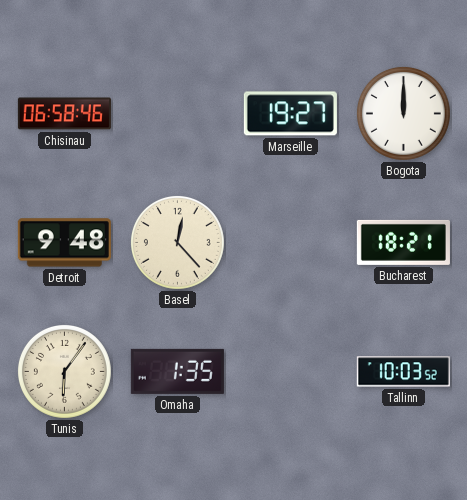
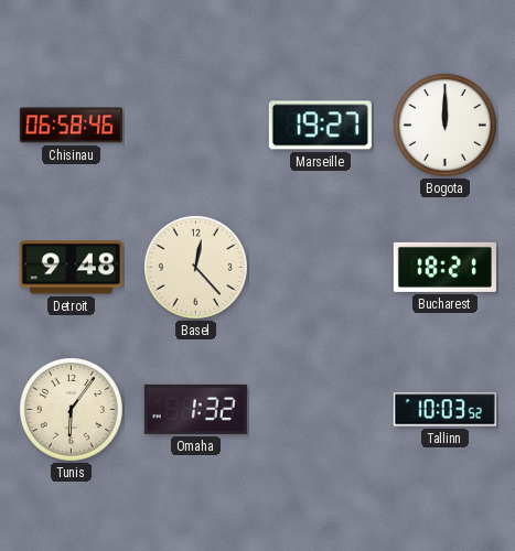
Omaha: 1:35 -> 1:32 (195, 409)
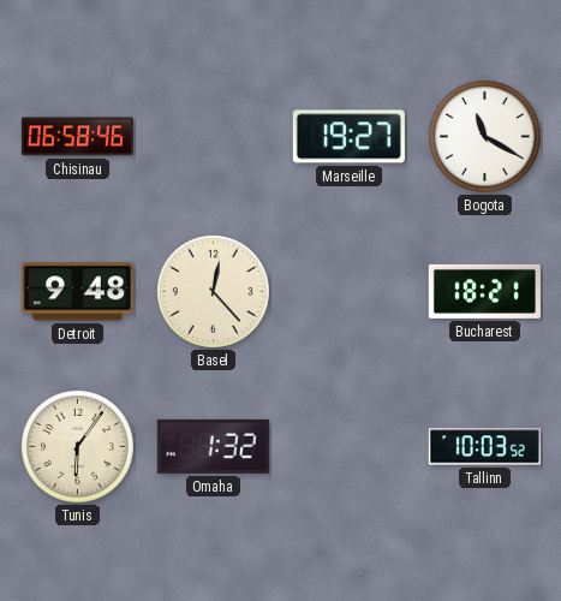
Bogota: 12:00 -> 11:20 (484, 136)
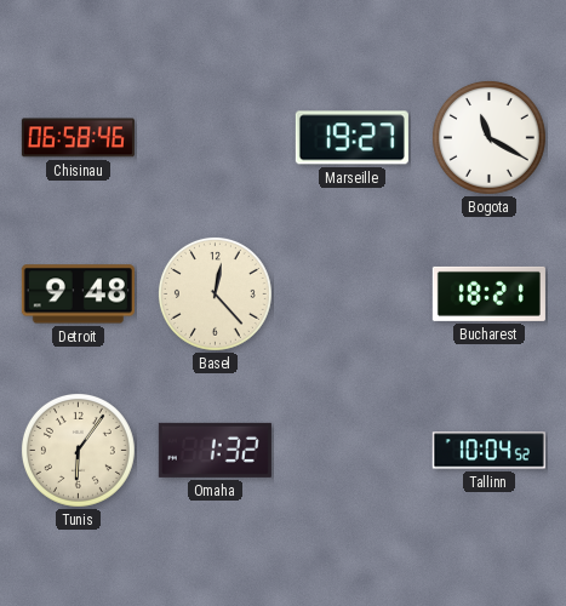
Tallinn: 10:03 -> 10:04 (488, 451)
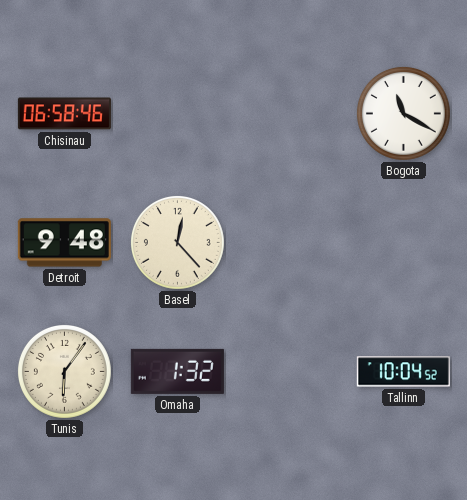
Marseille: 19:27 -> none (351, 138)
Bucharest: 18:21 -> none (488, 293)
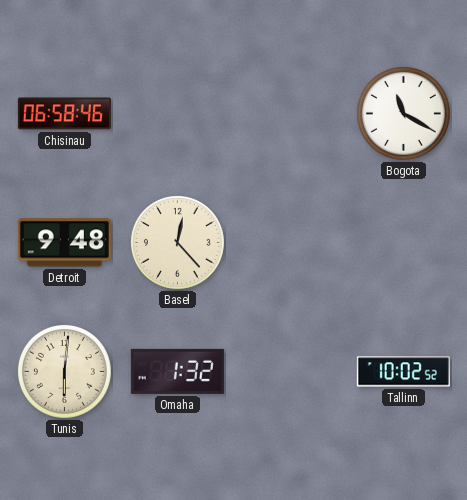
Tunis: 6:06 -> 6:01 (64, 371)
Tallinn: 10:04 -> 10:02 (403, 372)
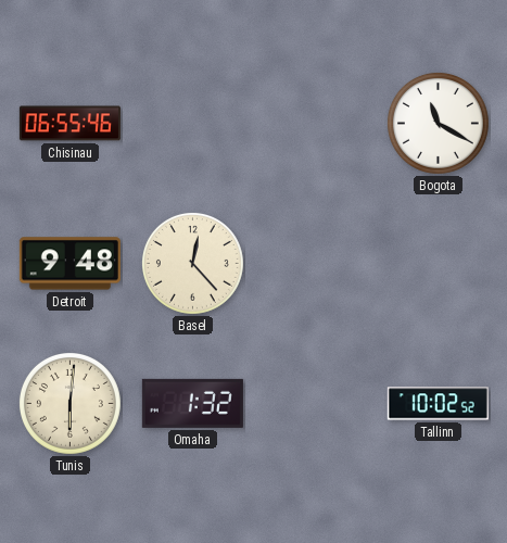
Chisinau: 06:58 -> 06:55 (69, 124)
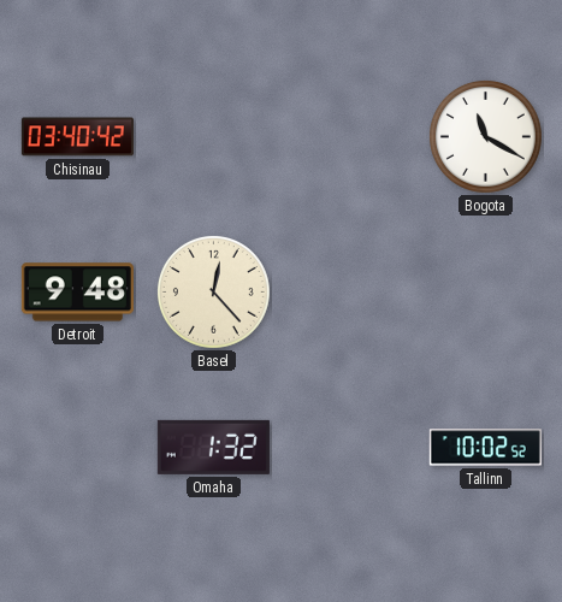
Chisinau: 06:55 -> 03:40 (77, 137)
Tunis: 6:01 -> none (69, 403)
